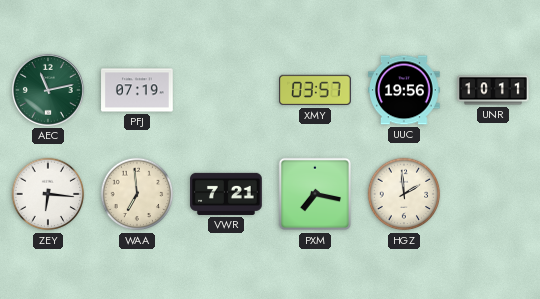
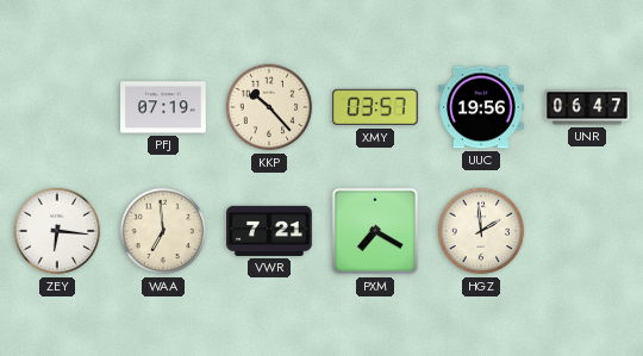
AEC: 11:13 -> none (48, 90)
KKP: none -> 10:23 (269, 107)
UNR: 10:11 -> 06:47 (587, 107)
PXM: 7:17 -> 7:20 (375, 231)
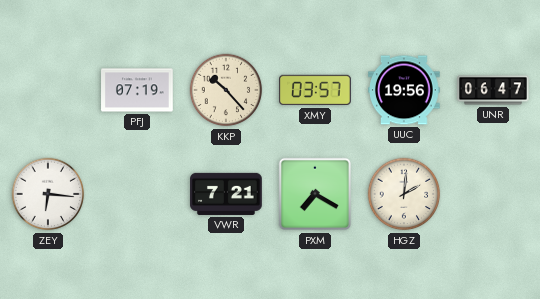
WAA: 6:59 -> none (163, 231)
HGZ: 1:59 -> 2:01 (404, 194)
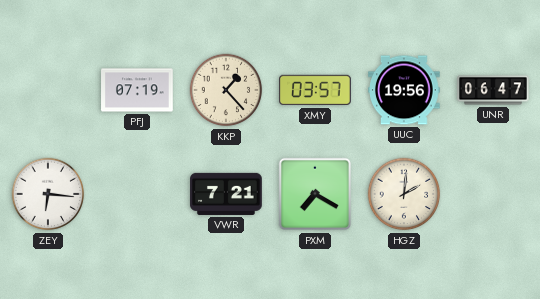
KKP: 10:23 -> 1:23 (226, 90)
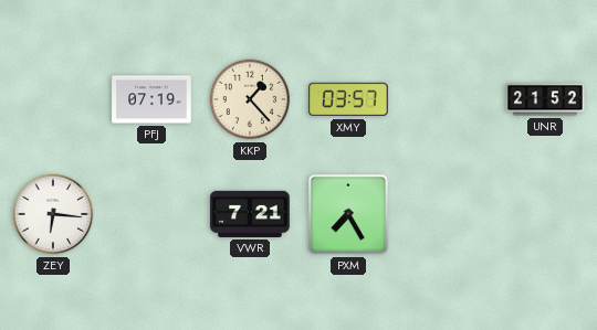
UUC: 19:56 -> none (405, 90)
UNR: 06:47 -> 21:52 (545, 99)
PXM: 7:20 -> 7:25 (348, 214)
HGZ: 2:01 -> none (404, 194)
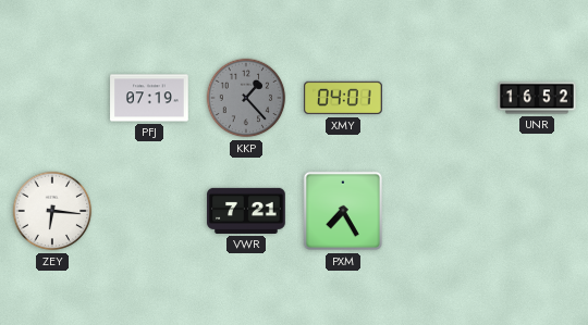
KKP dial: cream -> grey (246, 98)
XMY: 03:57 -> 04:01 (344, 98)
UNR: 21:52 -> 16:52 (537, 98)
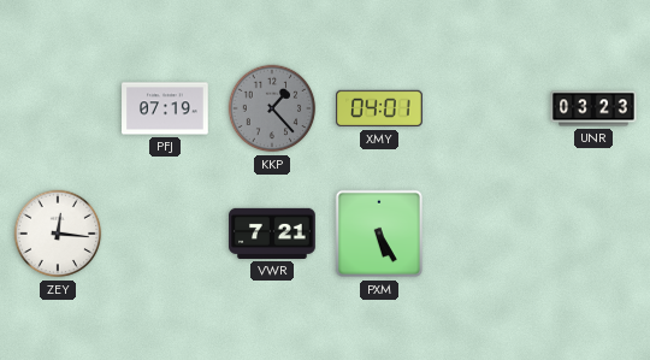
UNR: 16:52 -> 03:23 (593, 108)
ZEY: 6:16 -> 12:16 (58, 234)
PXM: 7:25 -> 5:25 (379, 234)
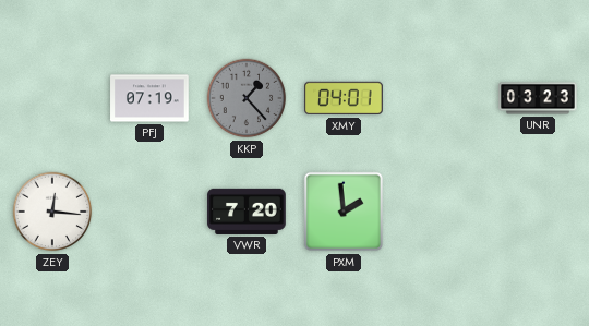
VWR: 7:21 -> 7:20 (247, 212)
PXM: 5:25 -> 1:59 (344, 212)
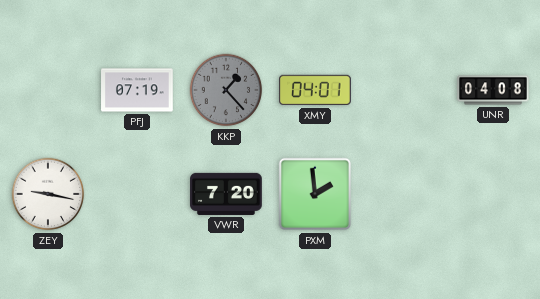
UNR: 03:23 -> 04:08 (493, 90)
ZEY: 12:16 -> 9:17 (48, 194)
